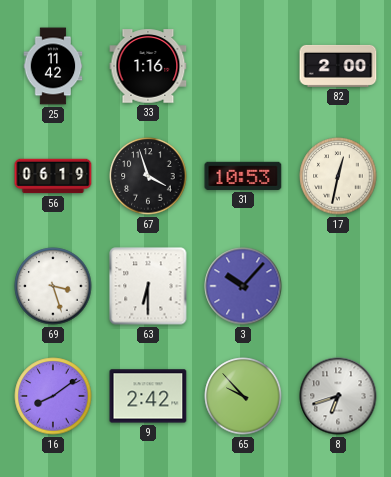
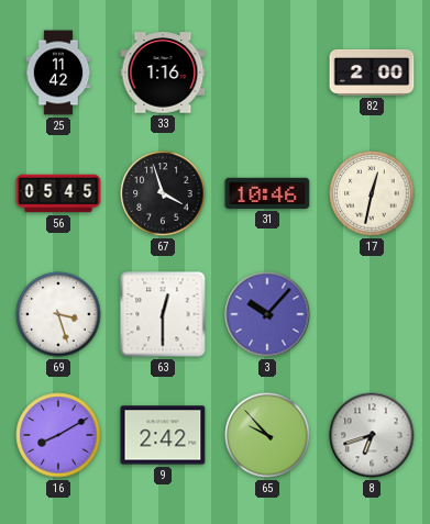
56: 06:19 -> 05:45 (58, 193)
31: 10:53 -> 10:46 (267, 193)
63: 6:30 -> 12:30 (163, 314)
16: 8:09 -> 8:10 (58, 435)
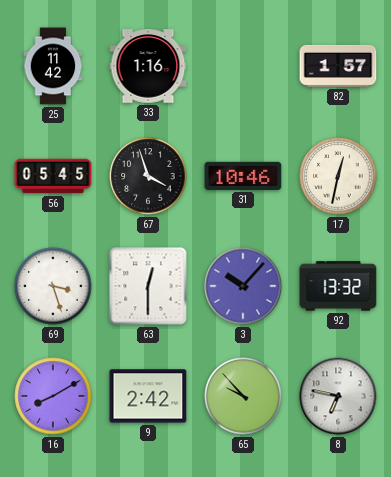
82: 2:00 -> 1:57 (338, 66)
92: none -> 13:32 (338, 286)
8: 6:42 -> 6:47 (338, 396)
